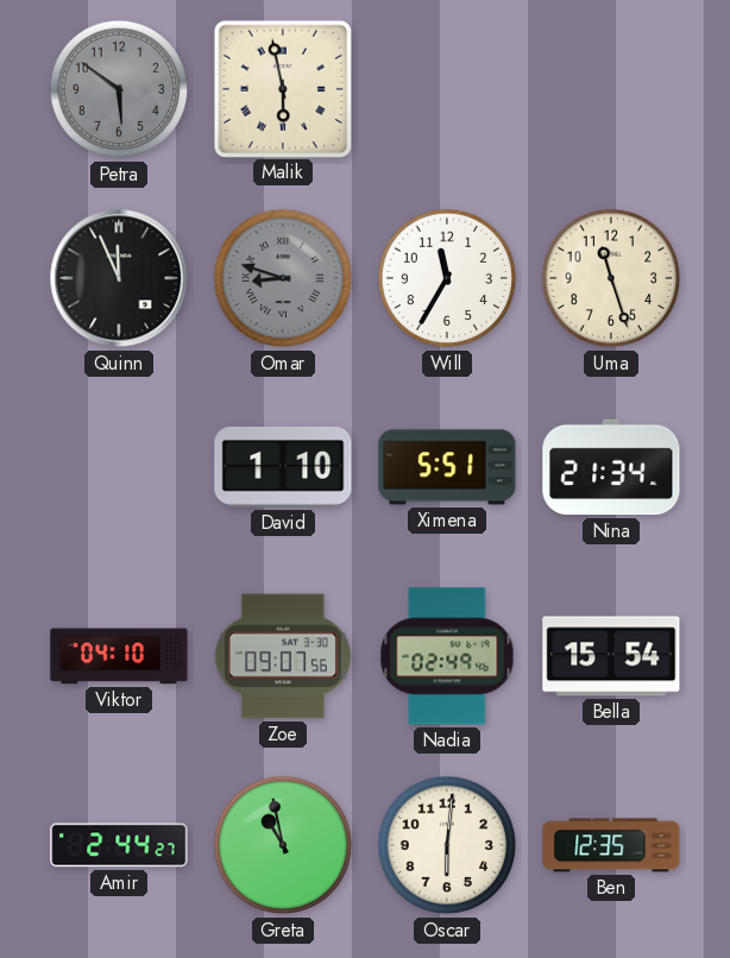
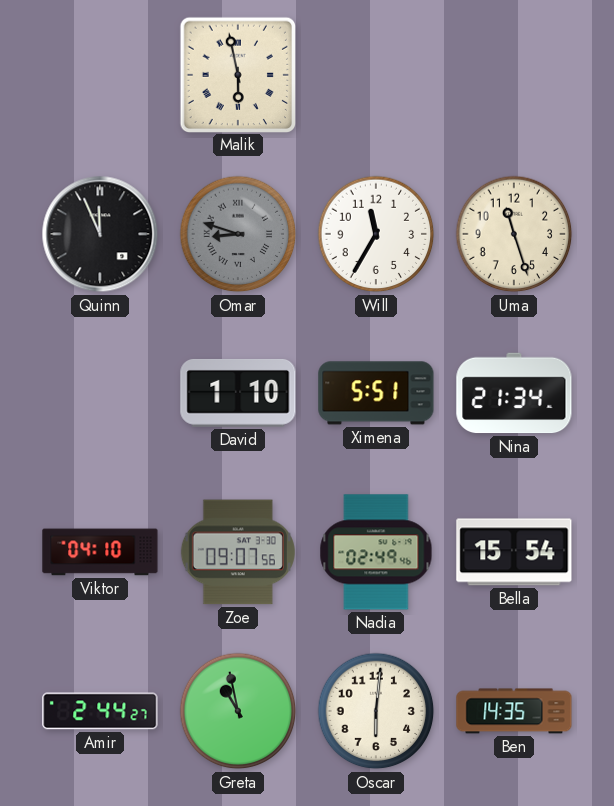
Petra: 5:51 -> none (119, 89)
Ben: 12:35 -> 14:35 (514, 711)
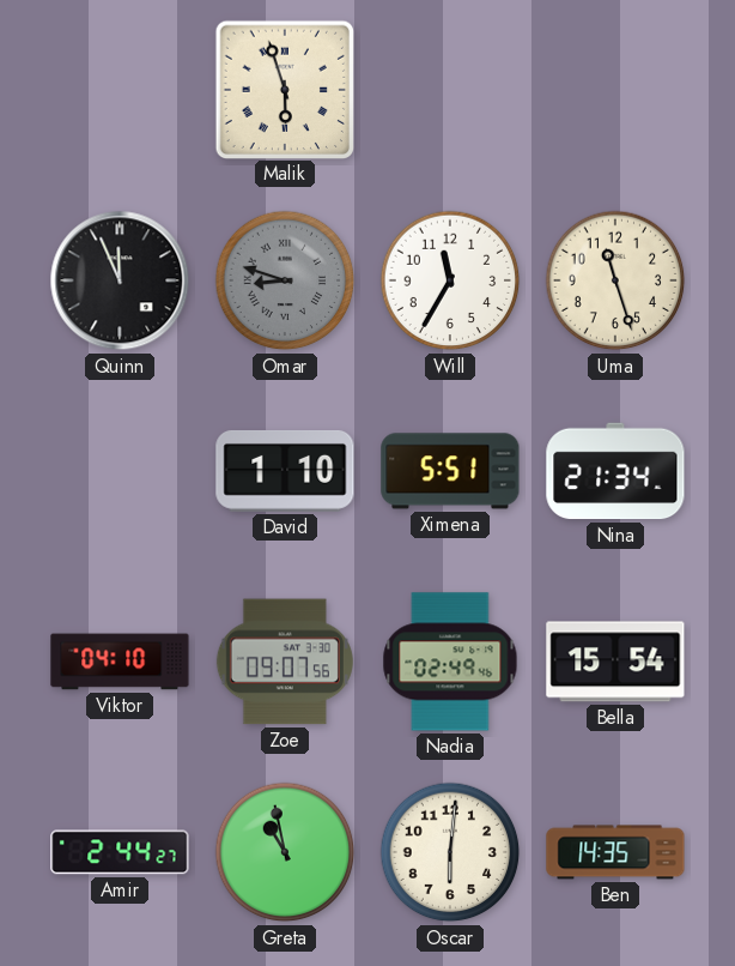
Malik: 5:58 -> 5:57 (284, 89)
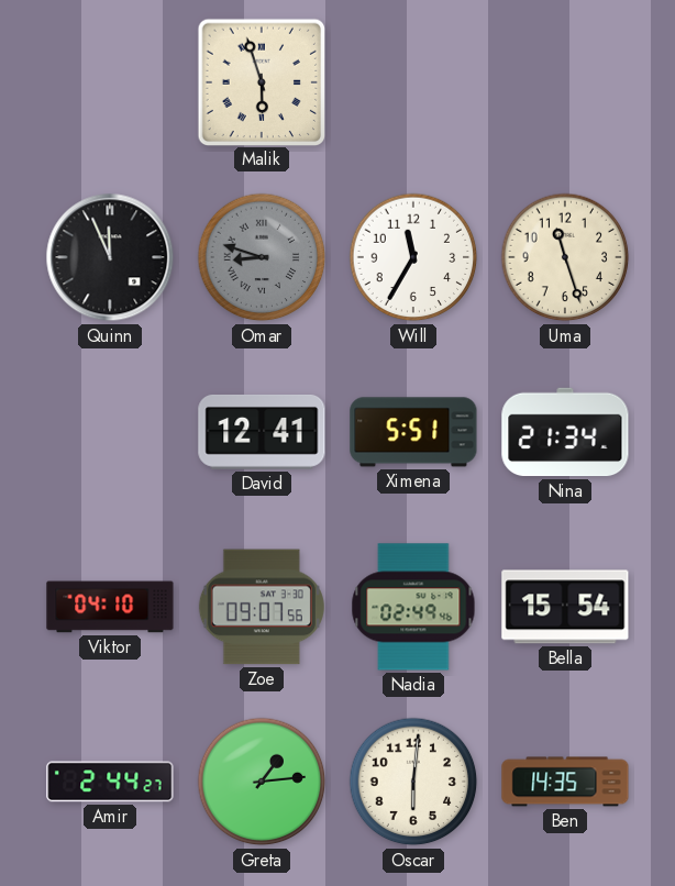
David: 1:10 -> 12:41 (262, 432)
Greta: 10:58 -> 1:14 (262, 782)
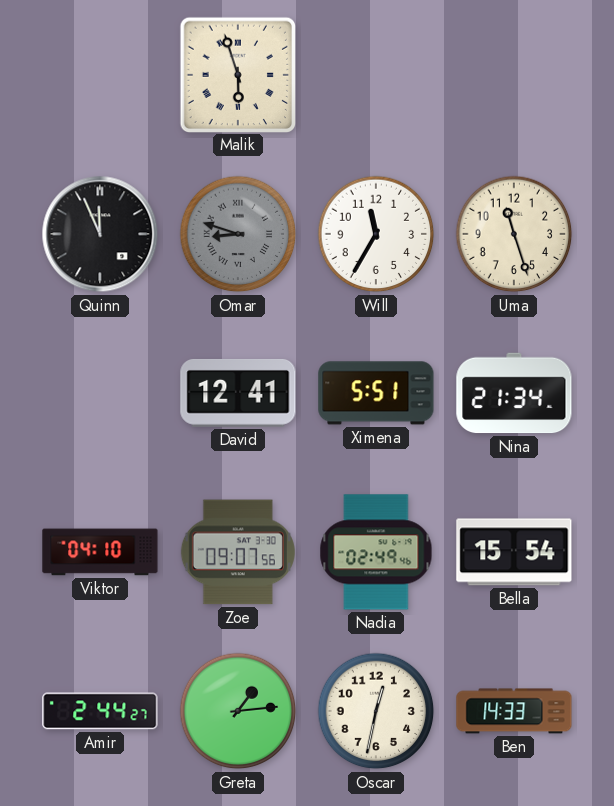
Oscar: 6:01 -> 12:32 (376, 711)
Ben: 14:35 -> 14:33 (514, 711)
